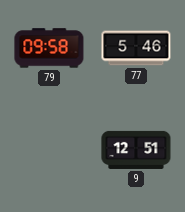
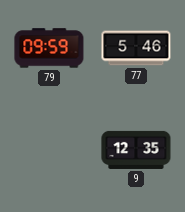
79: 09:58 -> 09:59 (49, 48)
9: 12:51 -> 12:35 (136, 150)
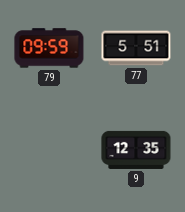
77: 5:46 -> 5:51 (136, 48)
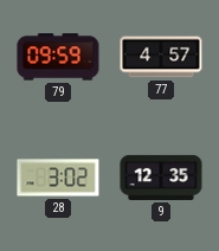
77: 5:51 -> 4:57 (161, 57)
28: none -> 3:02 (58, 178)
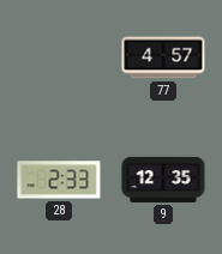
79: 09:59 -> none (58, 57)
28: 3:02 -> 2:33 (59, 180)
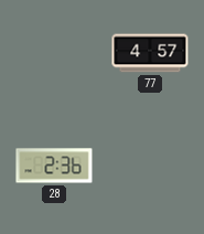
28: 2:33 -> 2:36 (54, 166)
9: 12:35 -> none (163, 180)
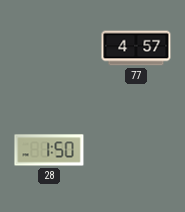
28: 2:36 -> 1:50 (49, 150)
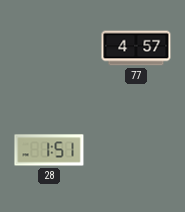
28: 1:50 -> 1:51 (49, 150)
